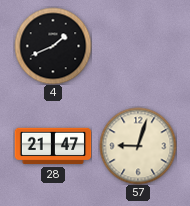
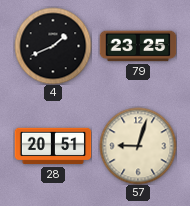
79: none -> 23:25 (138, 46)
28: 21:47 -> 20:51 (53, 146)
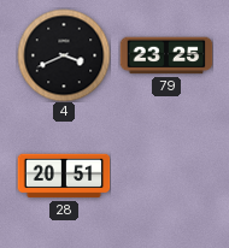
4: 1:41 -> 3:41 (64, 55)
57: 9:03 -> none (138, 146)
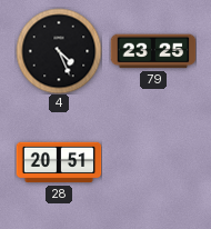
4: 3:41 -> 4:26 (59, 51)
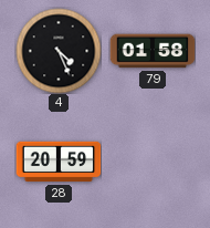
79: 23:25 -> 01:58 (153, 51)
28: 20:51 -> 20:59 (59, 162)
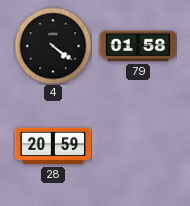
4: 4:26 -> 4:21 (53, 46)
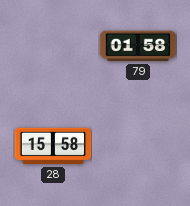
4: 4:21 -> none (53, 46)
28: 20:59 -> 15:58 (53, 146)
